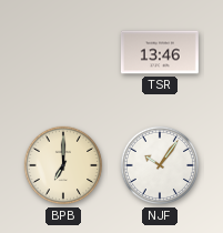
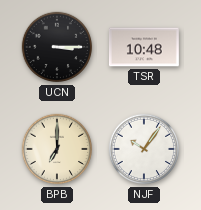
UCN: none -> 3:15 (57, 47)
TSR: 13:46 -> 10:48 (144, 47)
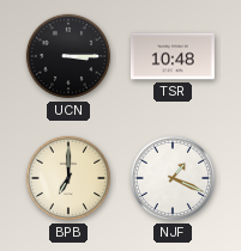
NJF: 10:06 -> 1:19 (173, 178)
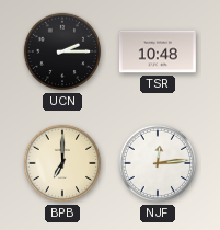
UCN: 3:15 -> 2:15 (62, 51)
NJF: 1:19 -> 12:14 (158, 163)
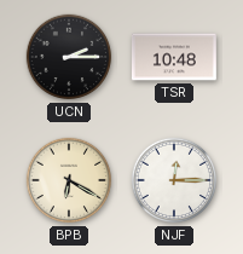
BPB: 7:00 -> 6:20 (69, 180)
NJF: 12:14 -> 12:15 (174, 180)
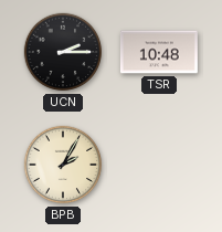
BPB: 6:20 -> 2:05 (63, 165)
NJF: 12:15 -> none (174, 180)
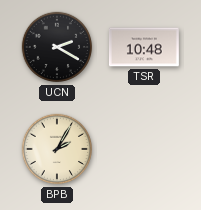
UCN: 2:15 -> 2:20 (57, 47)
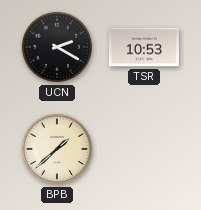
TSR: 10:48 -> 10:53 (144, 47)
BPB: 2:05 -> 1:38 (57, 149)
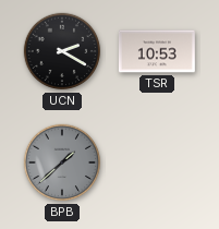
BPB dial: cream -> grey (62, 162)
